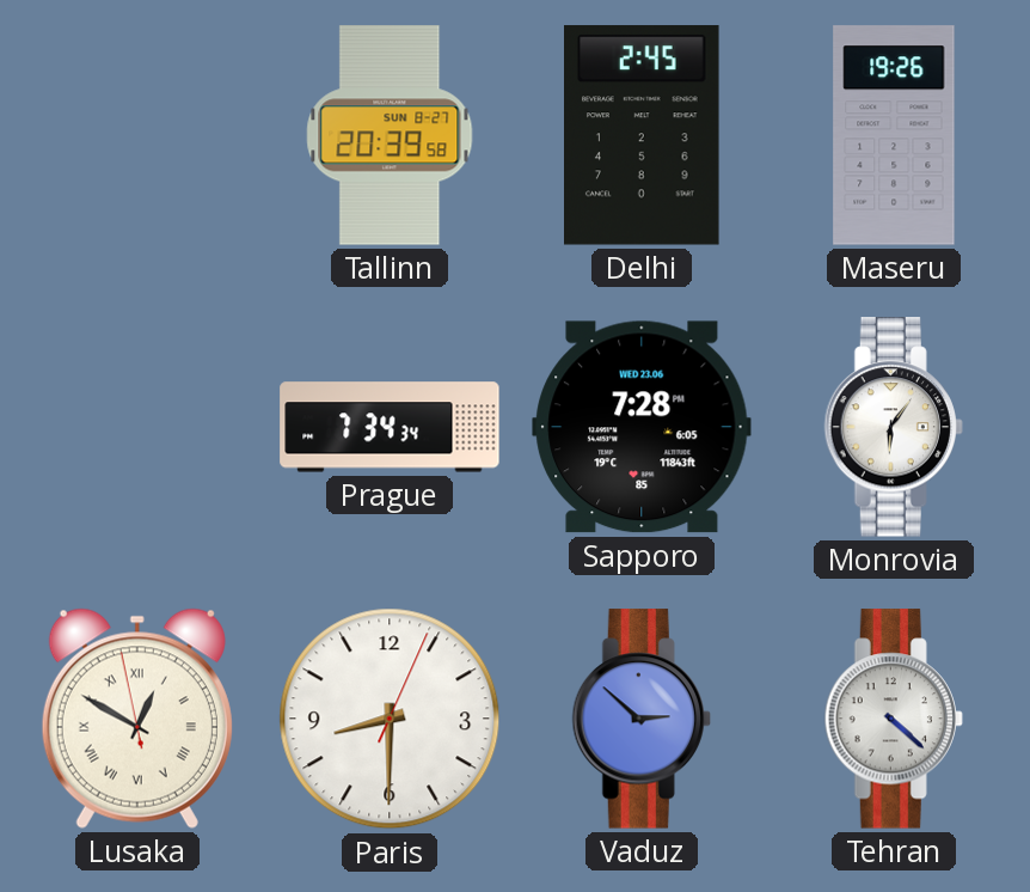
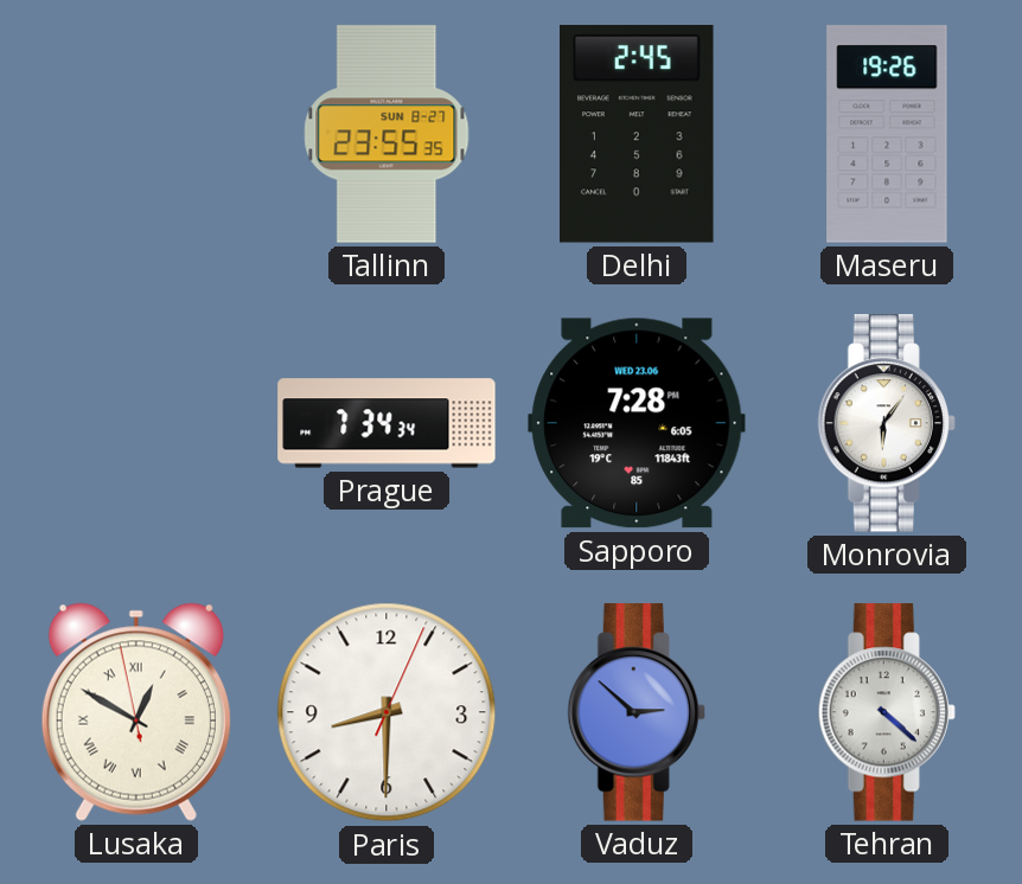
Tallinn: 20:39 -> 23:55 (387, 134)
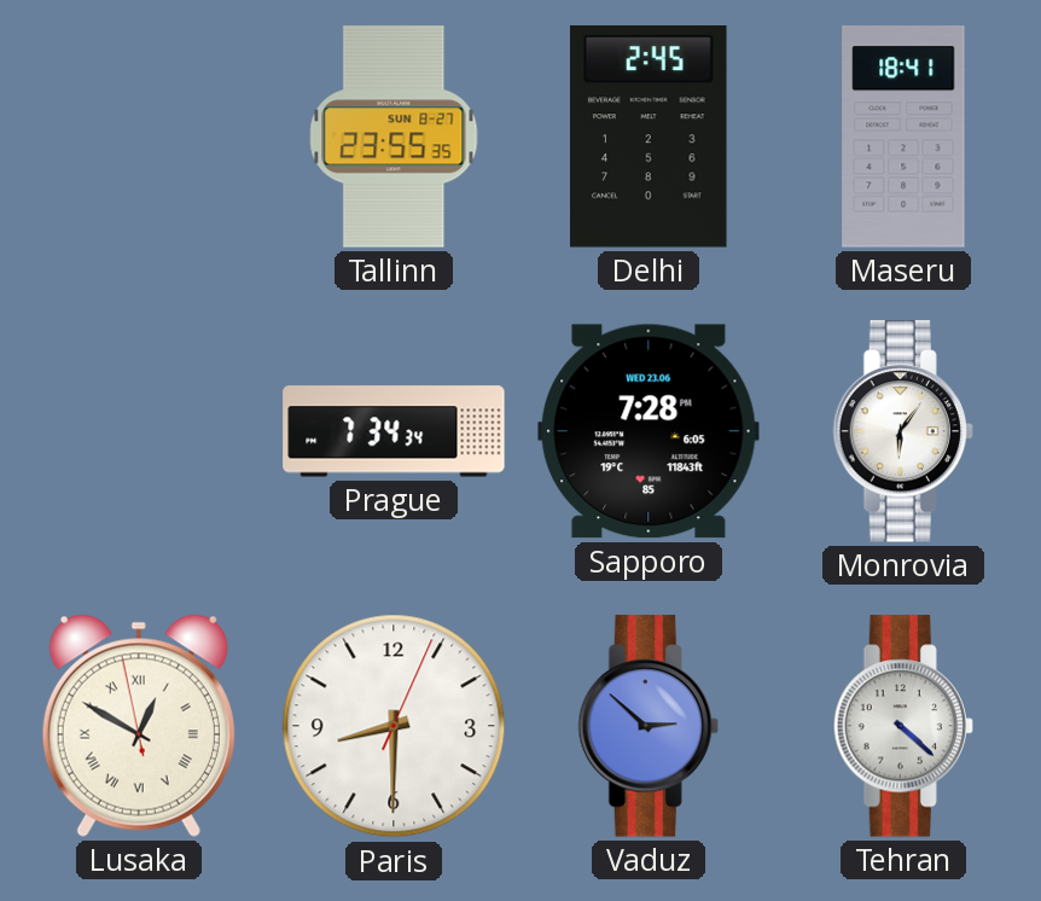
Maseru: 19:26 -> 18:41 (903, 136)
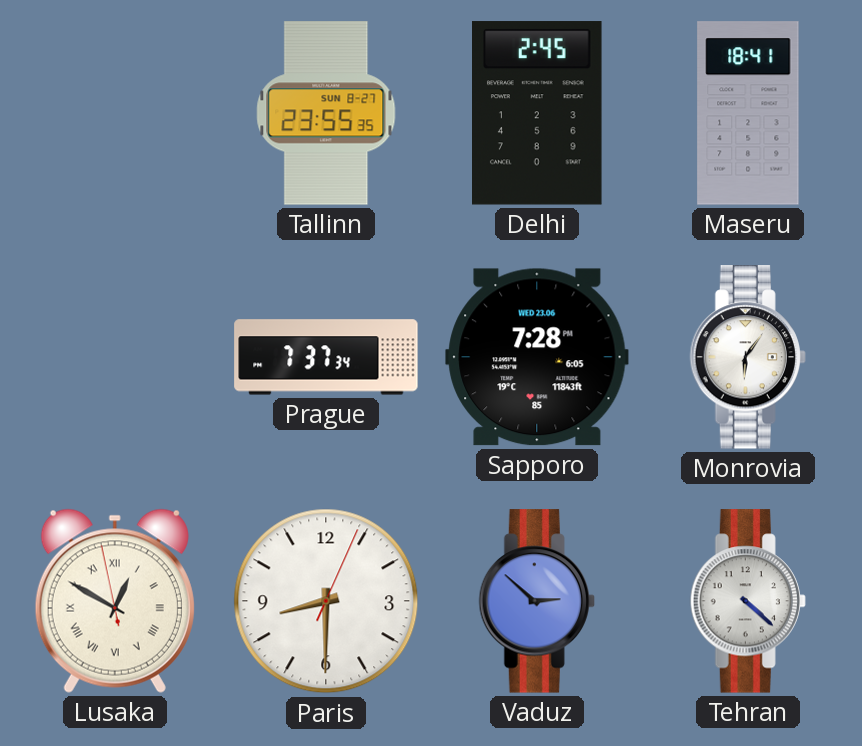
Prague: 7:34 -> 7:37 (326, 357)
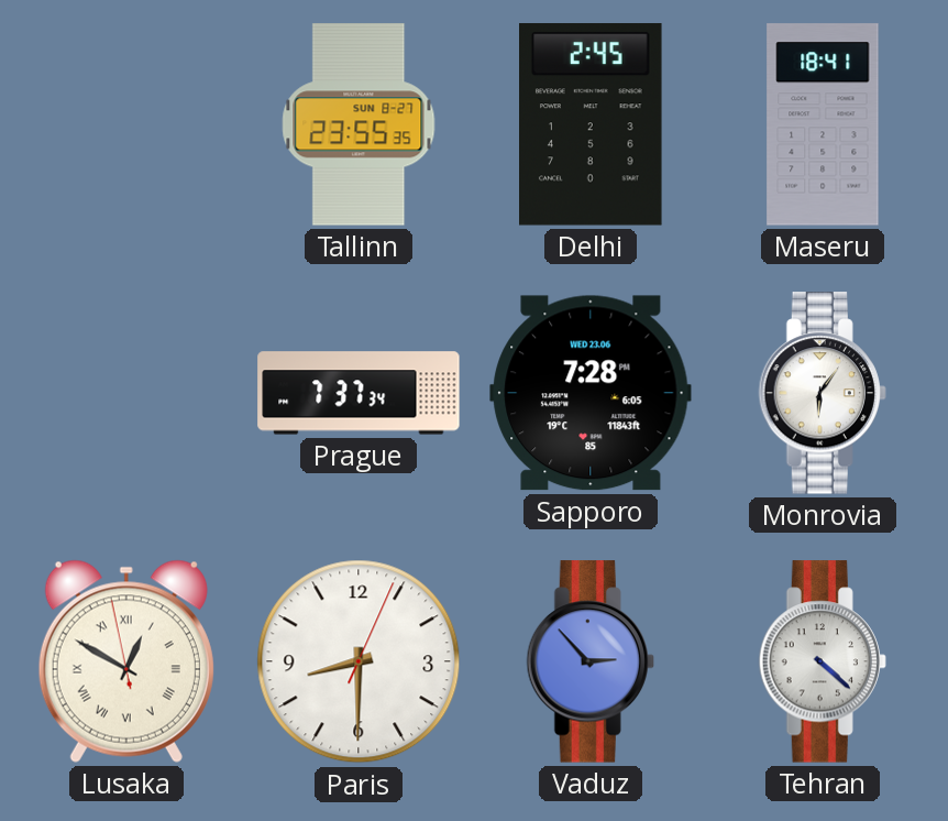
Vaduz: 2:52 -> 2:53 (591, 661)
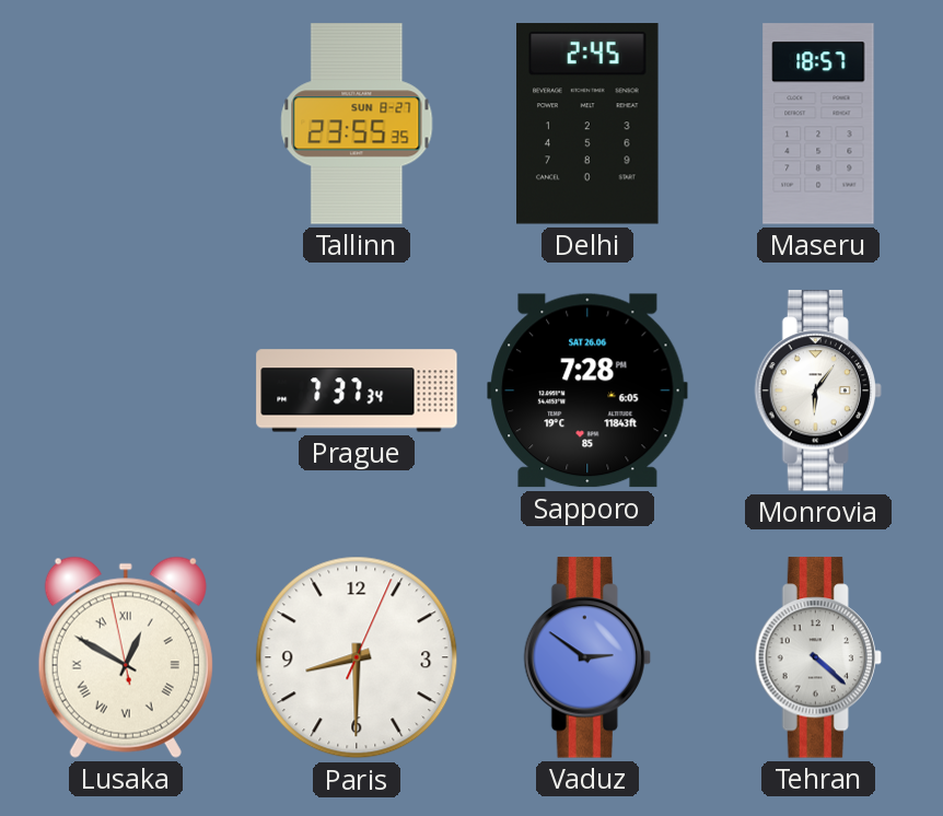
Maseru: 18:41 -> 18:57 (818, 124)
Sapporo date: WED 23.06 -> SAT 26.06 (587, 390)
Vaduz: 2:53 -> 2:51 (587, 657)
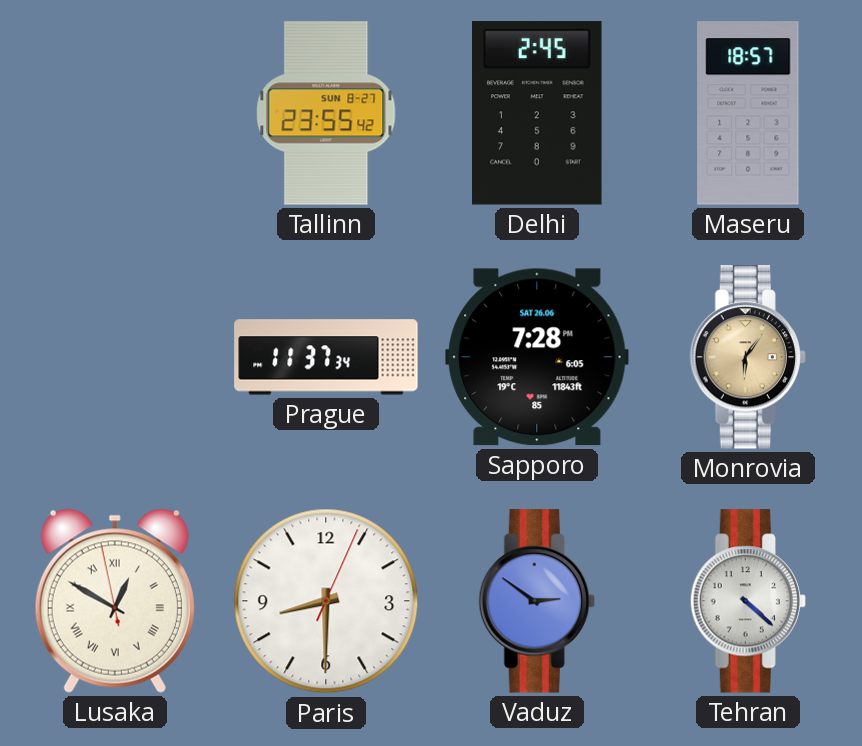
Tallinn: 23:55:35 -> 23:55:42 (326, 113)
Prague: 7:37 -> 11:37 (326, 357)
Monrovia dial: white -> champagne (748, 357)
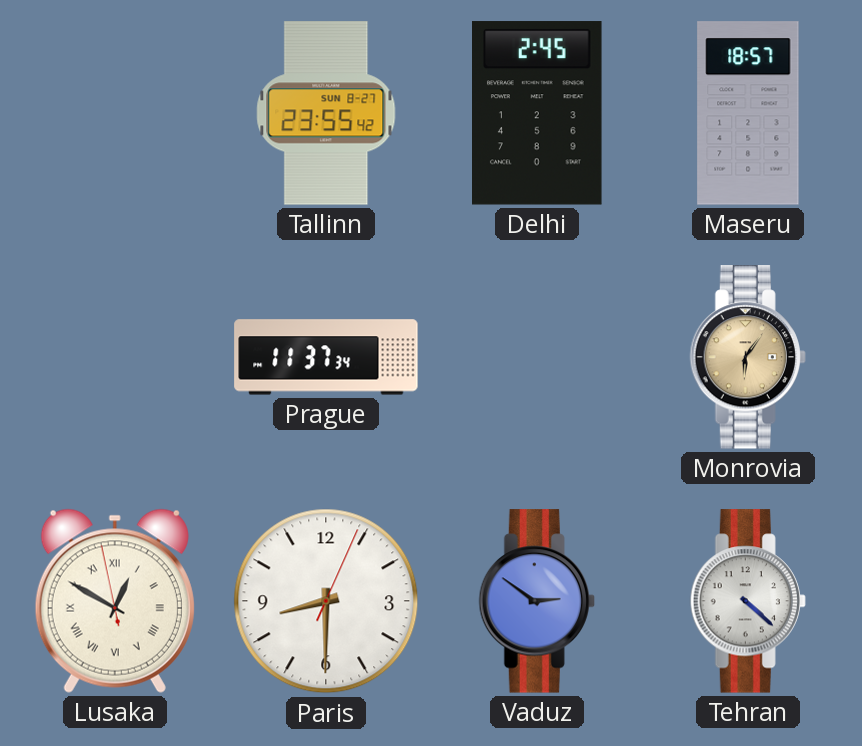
Sapporo: 7:28 -> none (537, 357)
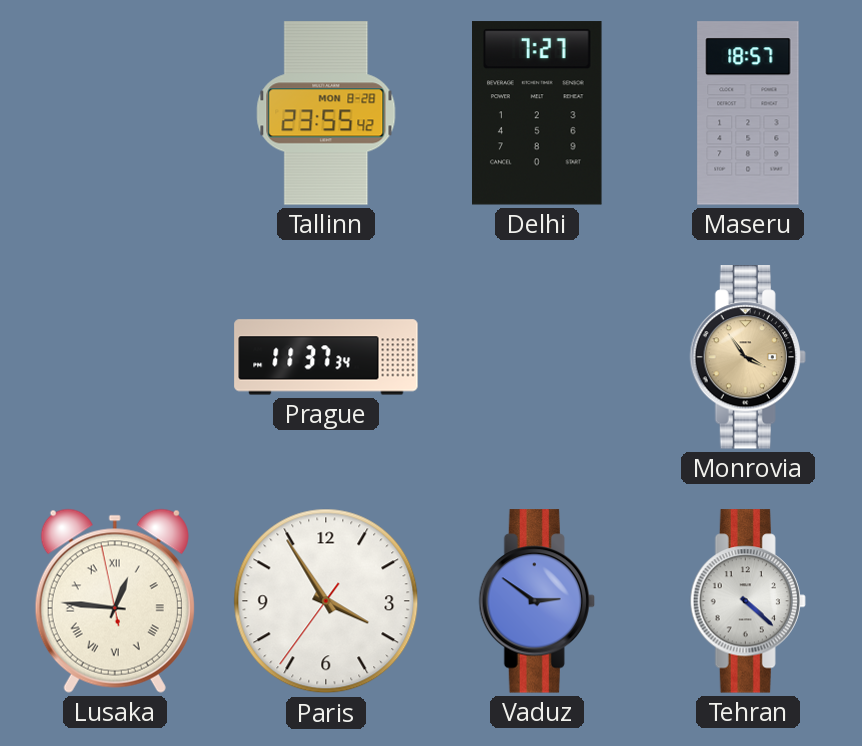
Tallinn date: SUN 8-27 -> MON 8-28 (326, 113)
Delhi: 2:45 -> 7:27 (538, 113)
Monrovia: 6:06 -> 3:54 (748, 357)
Lusaka: 12:49 -> 12:45 (115, 601)
Paris: 8:30 -> 3:54 (326, 601)
